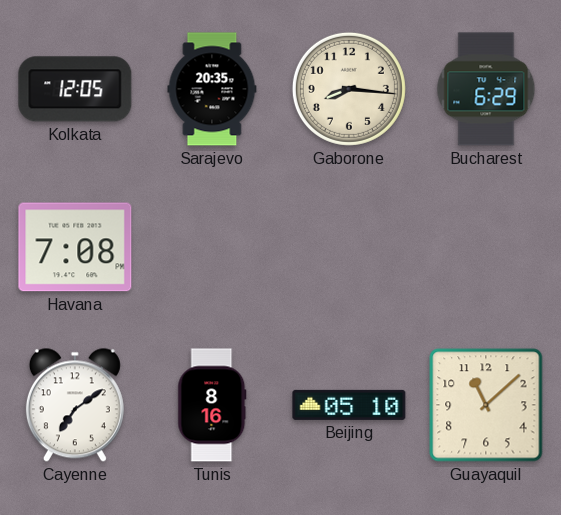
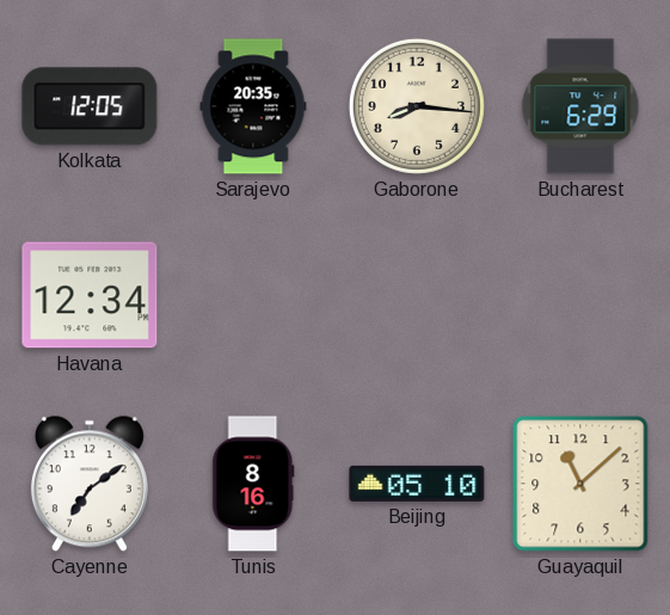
Havana: 7:08 -> 12:34 (90, 295)
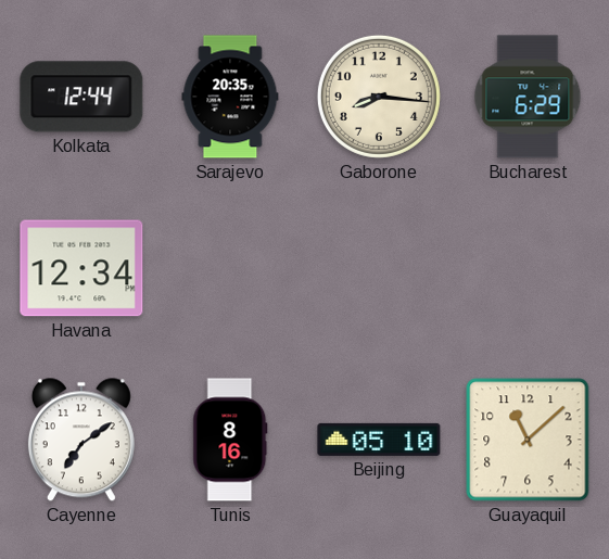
Kolkata: 12:05 -> 12:44 (81, 97)
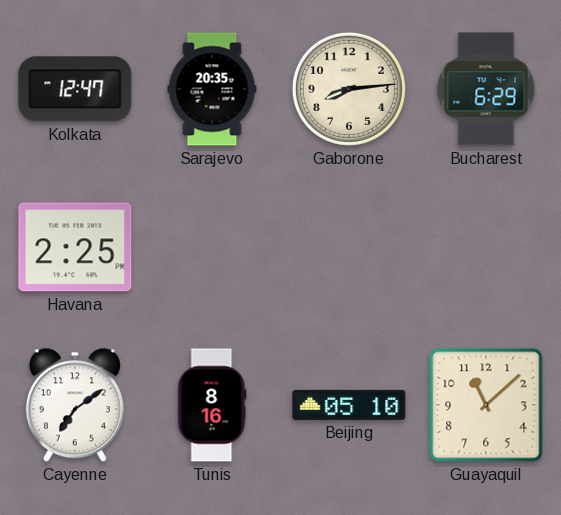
Kolkata: 12:44 -> 12:47 (75, 89)
Gaborone: 8:16 -> 8:14 (349, 89)
Havana: 12:34 -> 2:25 (75, 247)
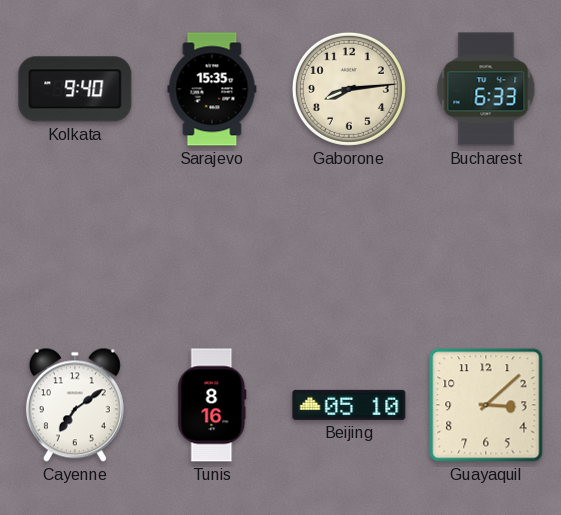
Kolkata: 12:47 -> 9:40 (75, 89)
Sarajevo: 20:35 -> 15:35 (212, 89)
Bucharest: 6:29 -> 6:33 (486, 89)
Havana: 2:25 -> none (75, 247)
Guayaquil: 11:08 -> 3:08 (486, 405)
